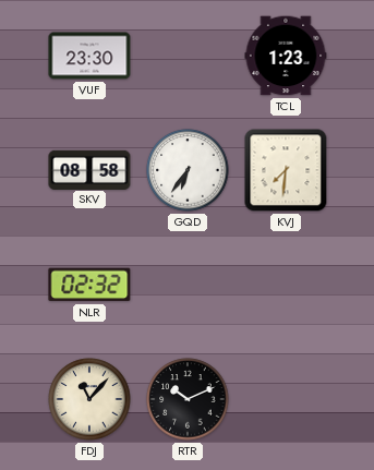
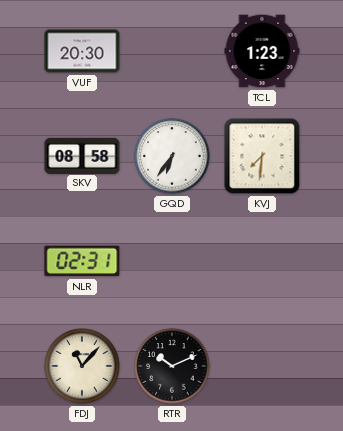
VUF: 23:30 -> 20:30 (82, 51)
NLR: 02:32 -> 02:31 (82, 261)
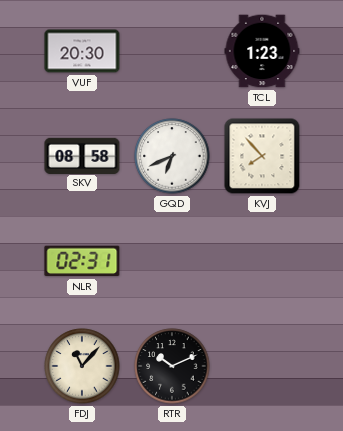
GQD: 6:36 -> 6:41 (172, 156)
KVJ: 7:31 -> 7:53 (262, 156)
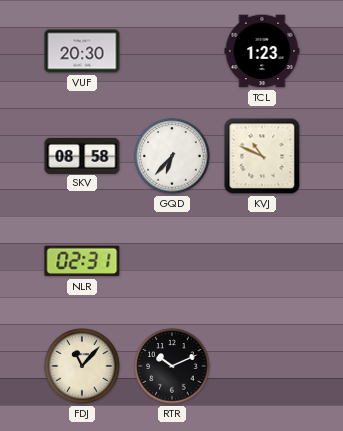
GQD: 6:41 -> 6:37 (172, 156)
KVJ: 7:53 -> 10:49 (262, 156)
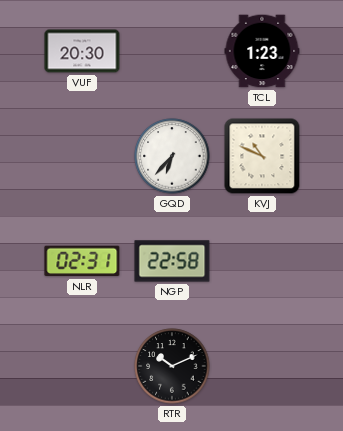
SKV: 08:58 -> none (82, 155)
NGP: none -> 22:58 (172, 261)
FDJ: 11:07 -> none (82, 366)
